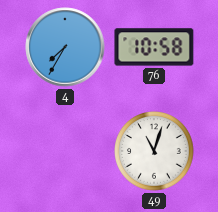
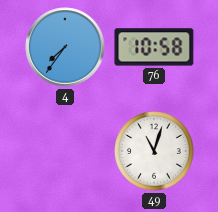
4: 7:35 -> 7:36 (65, 47)
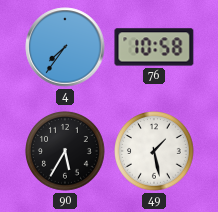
90: none -> 5:35 (66, 152)
49: 11:03 -> 1:28 (155, 152)
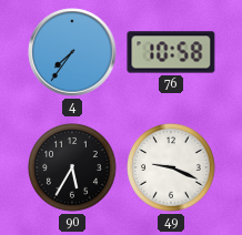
49: 1:28 -> 9:19 (172, 168)
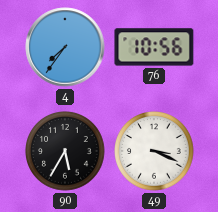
76: 10:58 -> 10:56 (154, 47)
49: 9:19 -> 3:19 (155, 152)
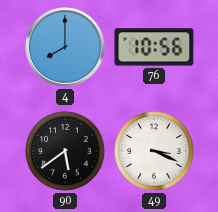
4: 7:36 -> 8:00 (65, 47)
90: 5:35 -> 5:39 (66, 152)
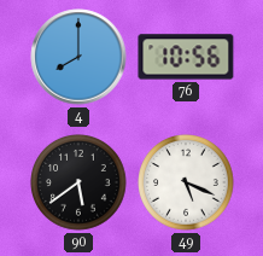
49: 3:19 -> 5:19 (187, 184)
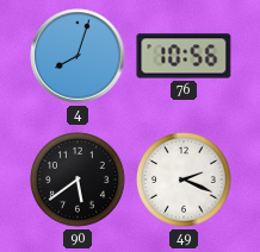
4: 8:00 -> 8:03 (78, 56)
49: 5:19 -> 2:19 (185, 181)
